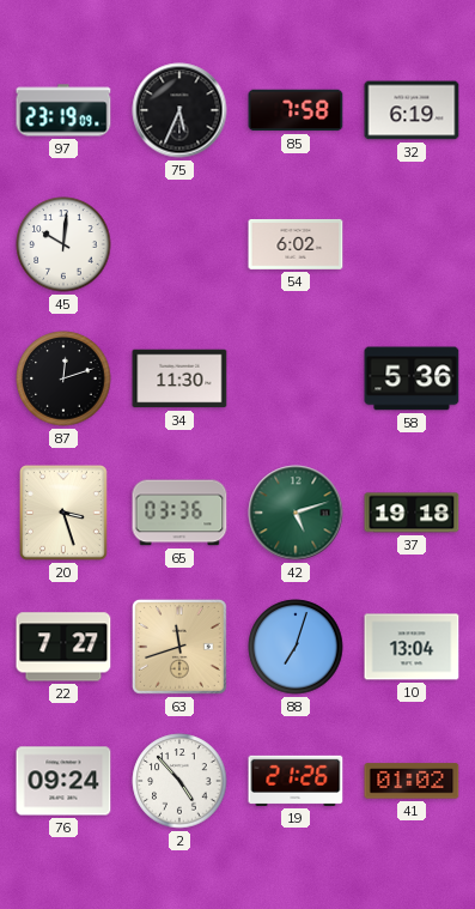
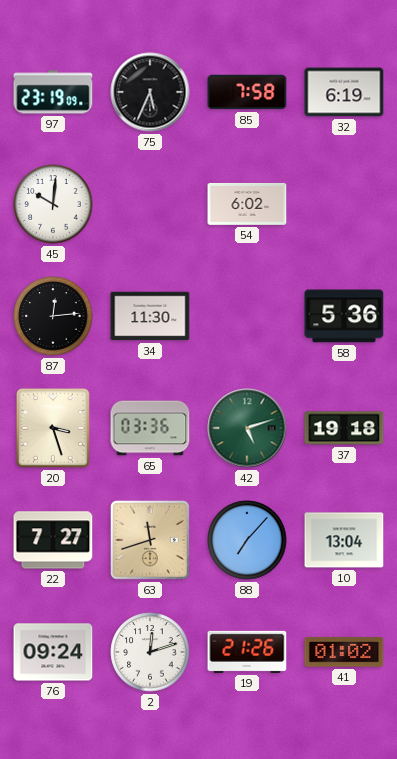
87: 12:12 -> 12:14 (53, 316)
88: 7:03 -> 7:07 (247, 540)
2: 4:53 -> 12:12 (150, 652)
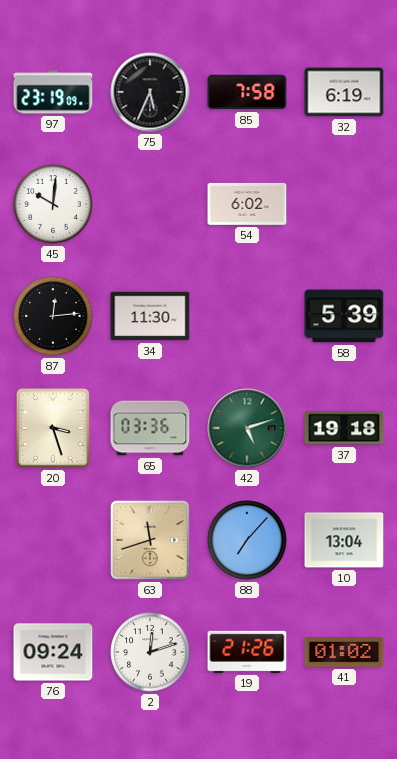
58: 5:36 -> 5:39 (344, 316)
22: 7:27 -> none (53, 540)
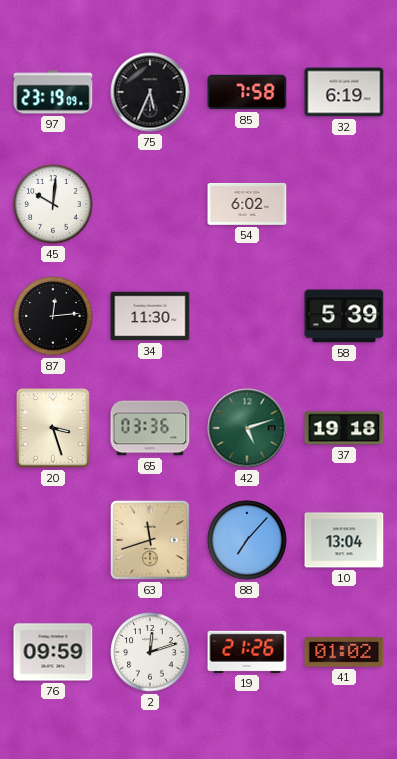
76: 09:24 -> 09:59 (53, 652)
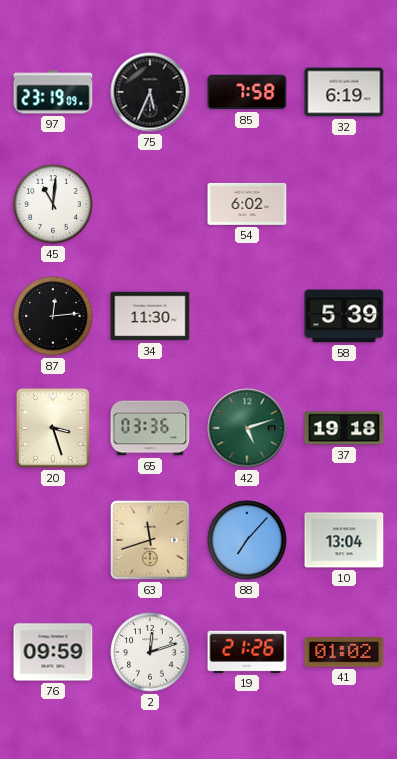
45: 10:01 -> 11:01 (53, 204)
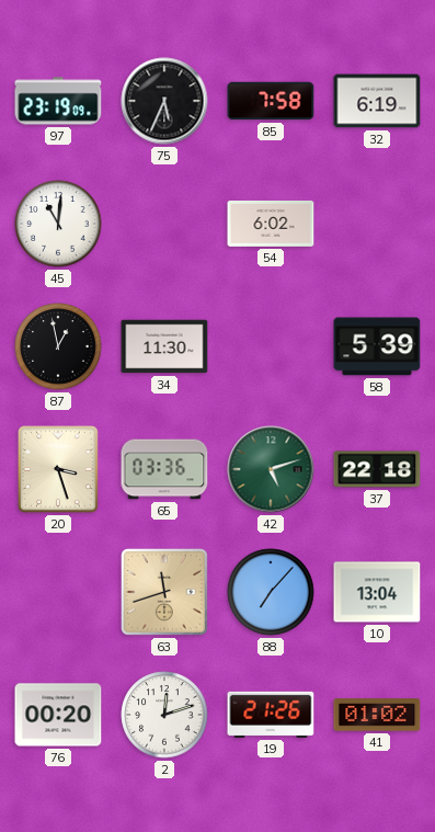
87: 12:14 -> 12:58 (58, 346)
37: 19:18 -> 22:18 (377, 469)
76: 09:59 -> 00:20 (58, 715)
